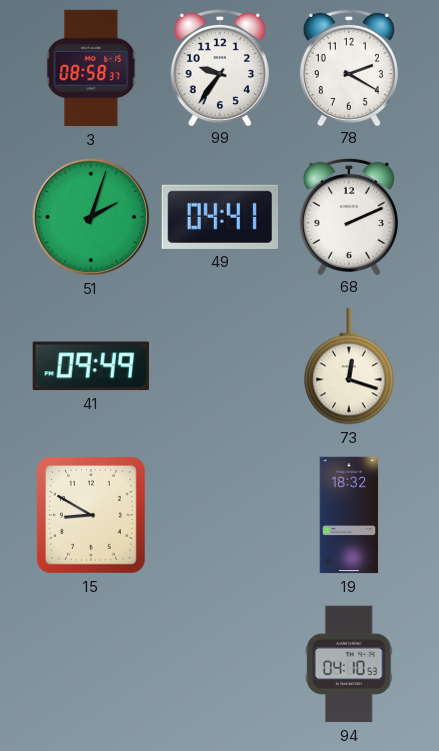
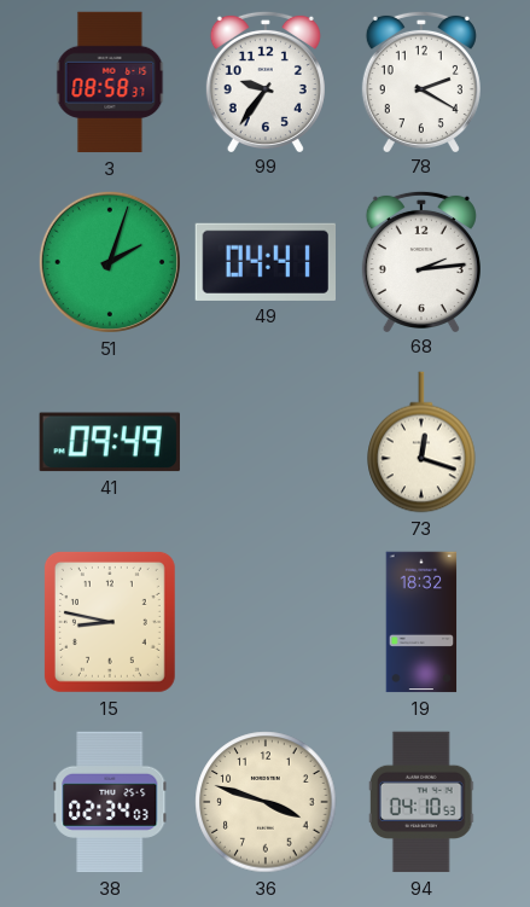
68: 2:11 -> 2:14 (421, 261)
15: 8:50 -> 8:47 (110, 622)
38: none -> 02:34 (110, 802)
36: none -> 3:48 (266, 802)
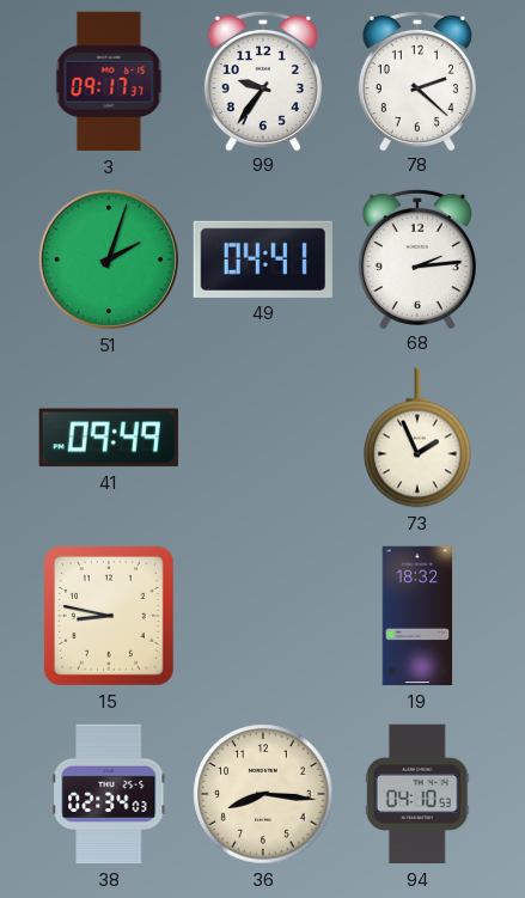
3: 08:58 -> 09:17 (109, 81)
78: 2:20 -> 2:22 (417, 80)
73: 12:18 -> 1:56 (417, 438)
36: 3:48 -> 8:16 (263, 794)
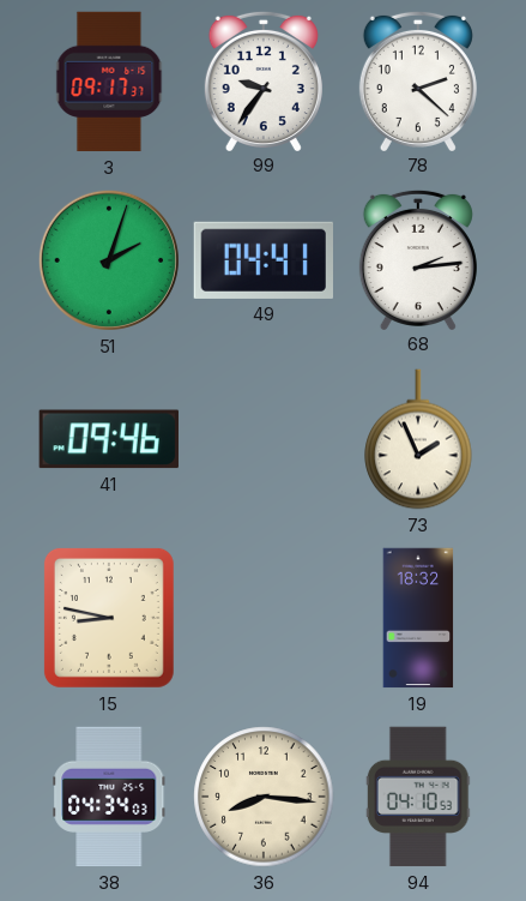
41: 09:49 -> 09:46 (109, 439)
38: 02:34 -> 04:34 (109, 797)
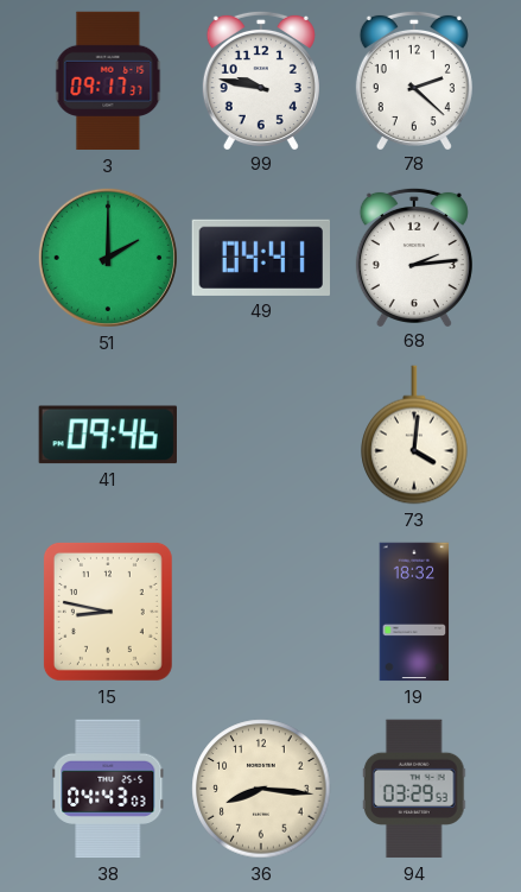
99: 9:36 -> 9:47 (261, 80)
51: 2:03 -> 2:00 (108, 258)
73: 1:56 -> 4:01 (414, 435)
38: 04:34 -> 04:43 (108, 789)
94: 04:10 -> 03:29 (414, 789)
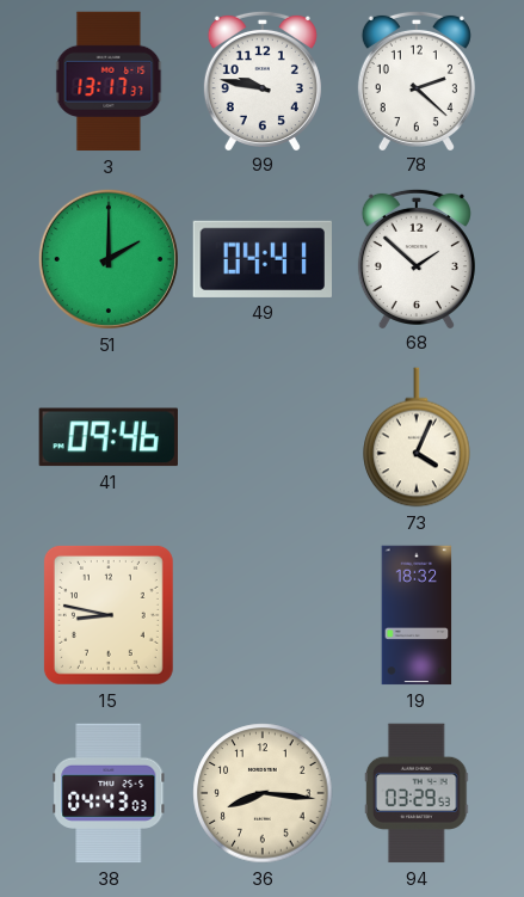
3: 09:17 -> 13:17 (109, 81)
68: 2:14 -> 1:52 (417, 258)
73: 4:01 -> 4:04 (417, 437)
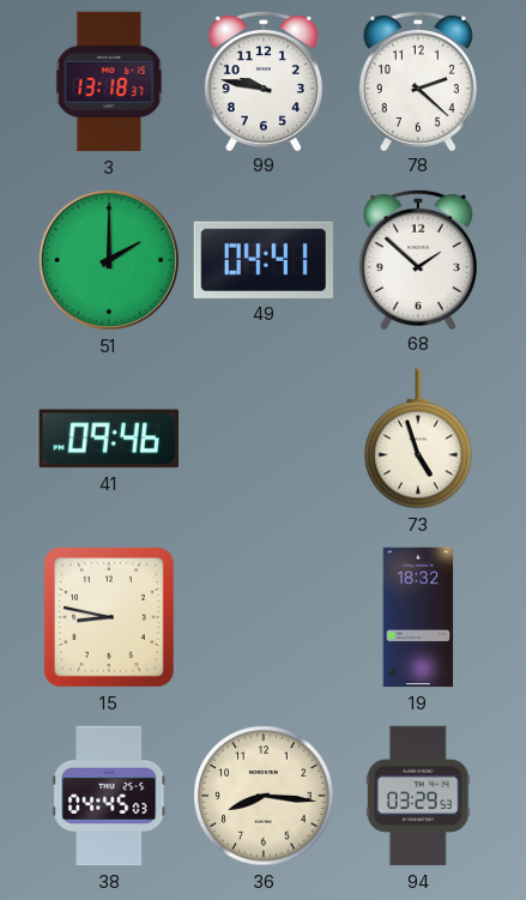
3: 13:17 -> 13:18 (109, 81)
73: 4:04 -> 4:57 (418, 439)
38: 04:43 -> 04:45 (109, 796)
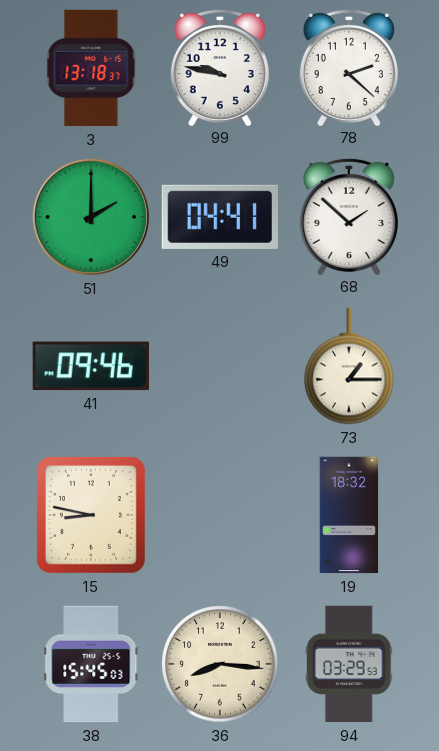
73: 4:57 -> 1:15 (349, 366)
38: 04:45 -> 15:45 (91, 664)
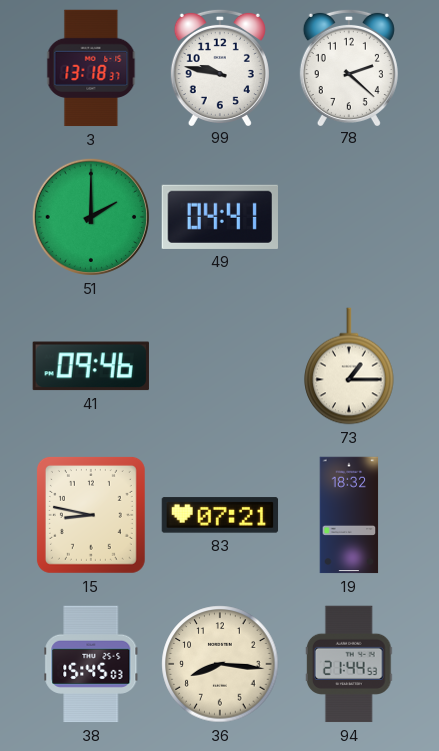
68: 1:52 -> none (349, 216)
83: none -> 07:21 (220, 515)
94: 03:29 -> 21:44 (349, 664)
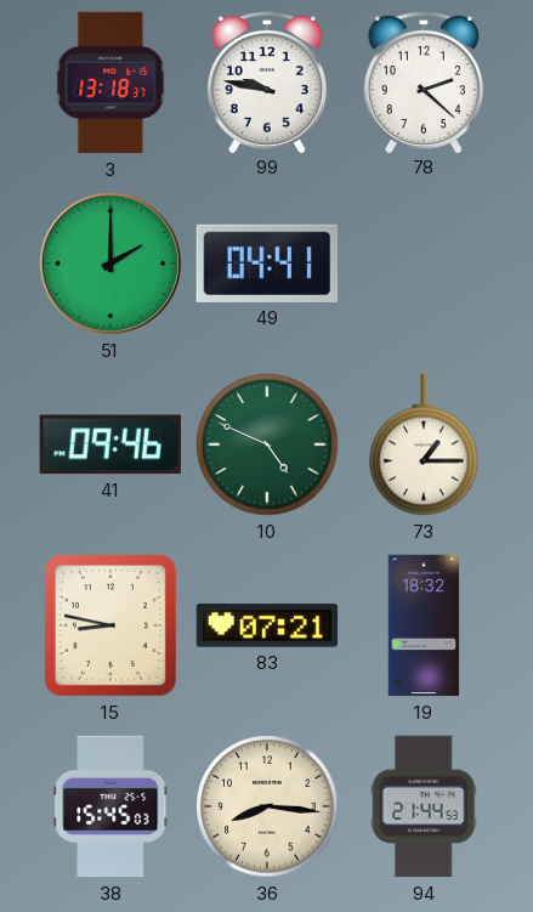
10: none -> 4:49 (267, 444)
